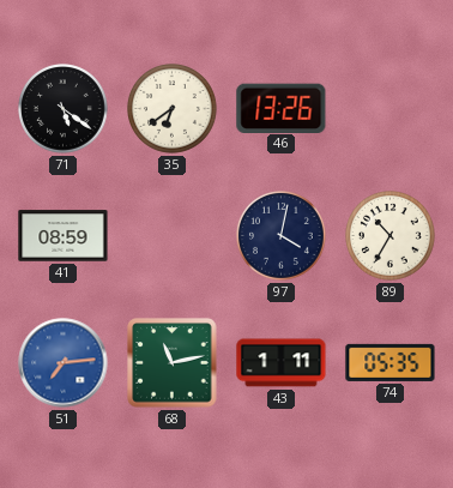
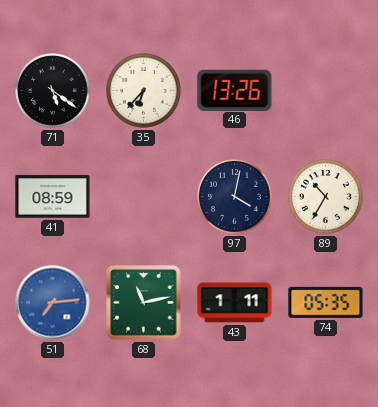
35: 6:39 -> 6:37 (144, 91)
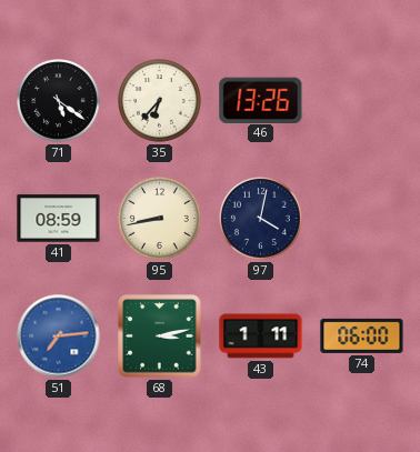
95: none -> 8:43 (160, 219)
89: 10:35 -> none (326, 197)
68: 11:13 -> 3:13 (160, 337)
74: 05:35 -> 06:00 (362, 335)
